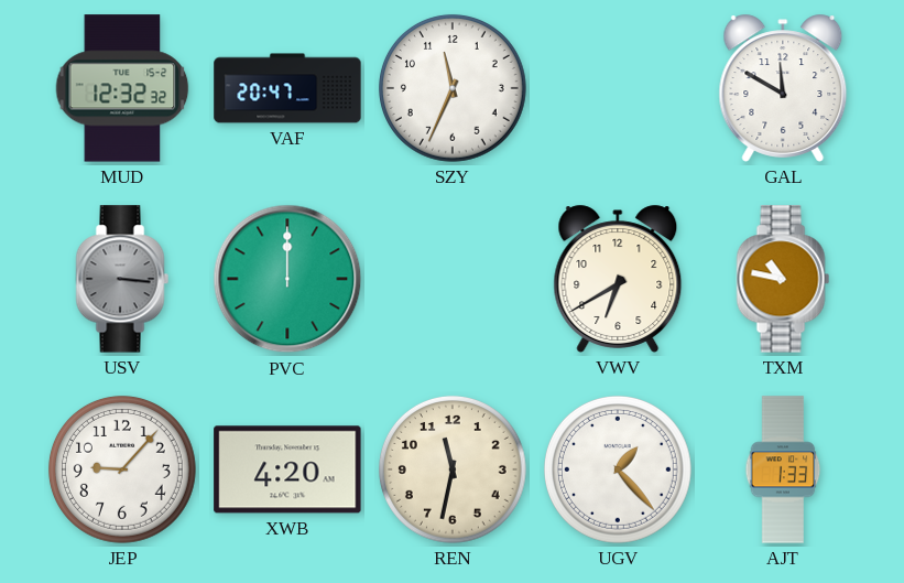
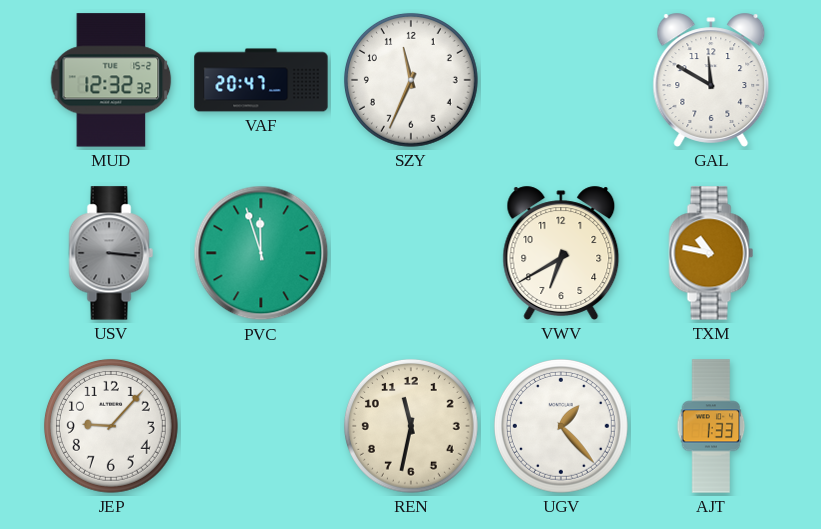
PVC: 12:00 -> 11:57 (261, 253)
XWB: 4:20 -> none (287, 469)
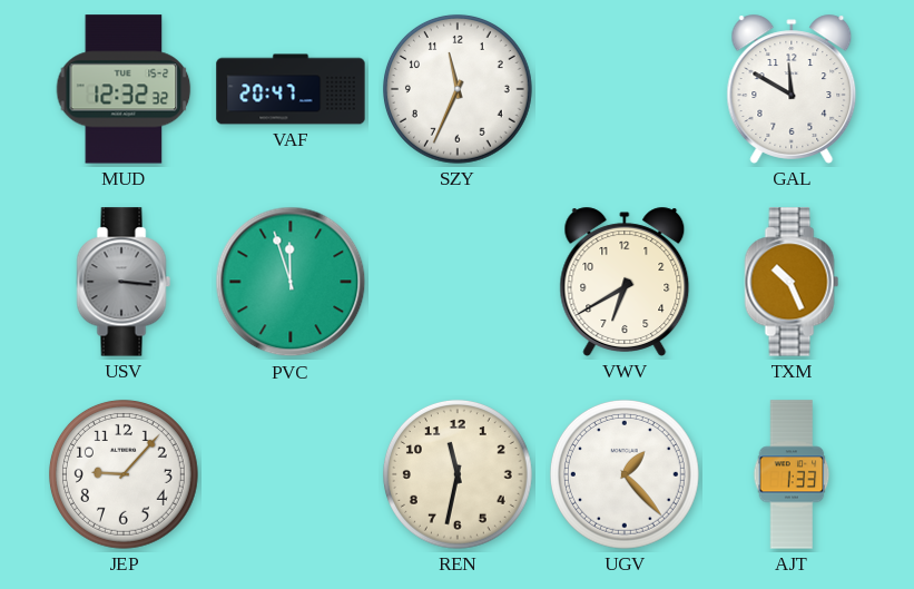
TXM: 10:47 -> 10:26 (792, 282)
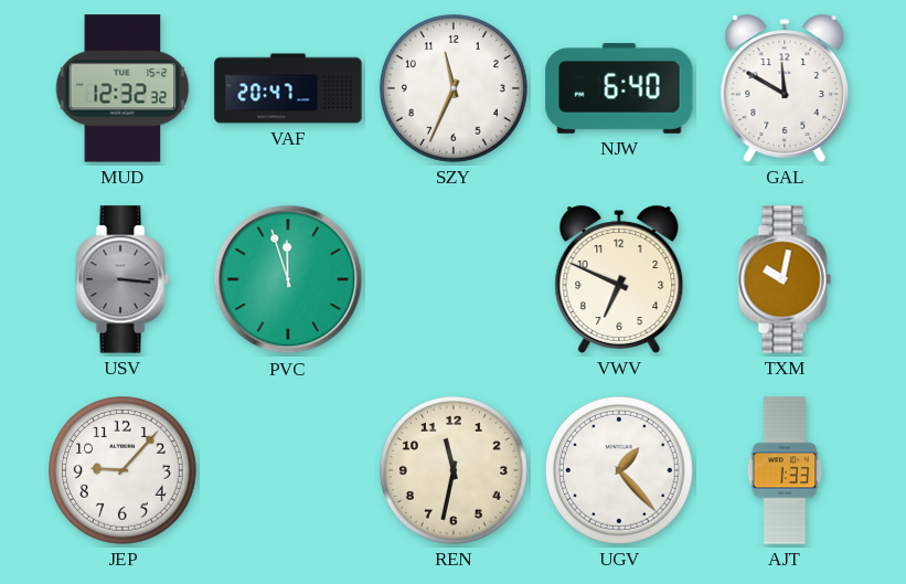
NJW: none -> 6:40 (619, 89)
VWV: 6:40 -> 6:49 (619, 279)
TXM: 10:26 -> 10:02 (785, 279)
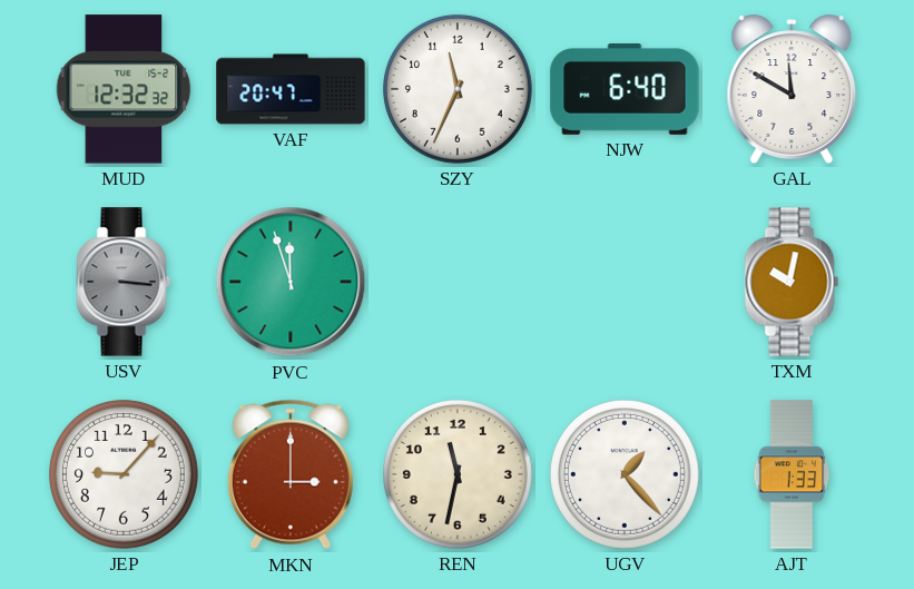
VWV: 6:49 -> none (619, 279)
MKN: none -> 3:00 (291, 474)
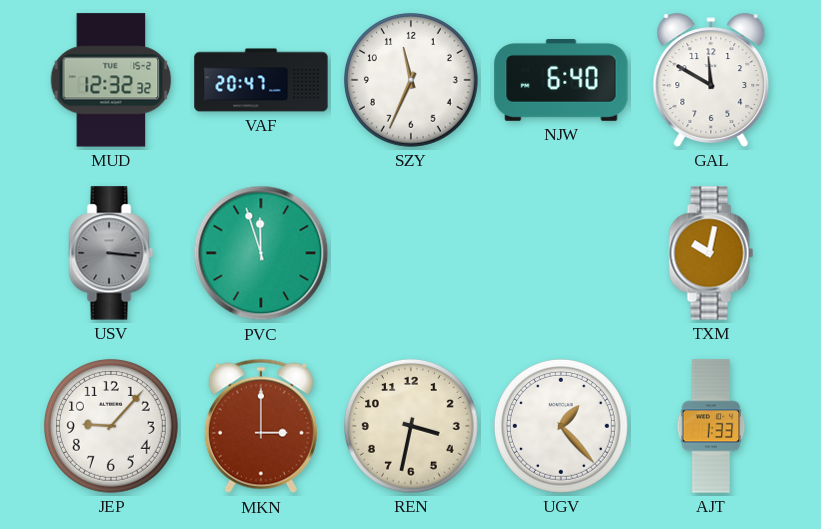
REN: 11:32 -> 3:32 (411, 426)
